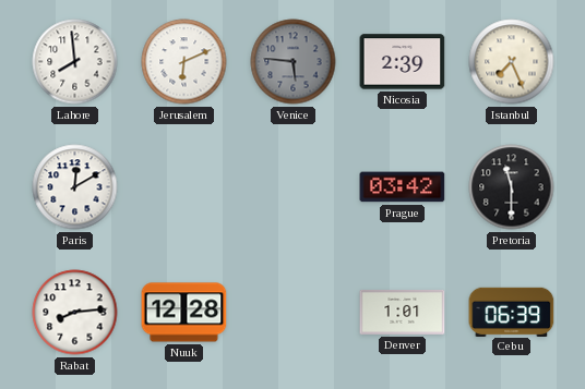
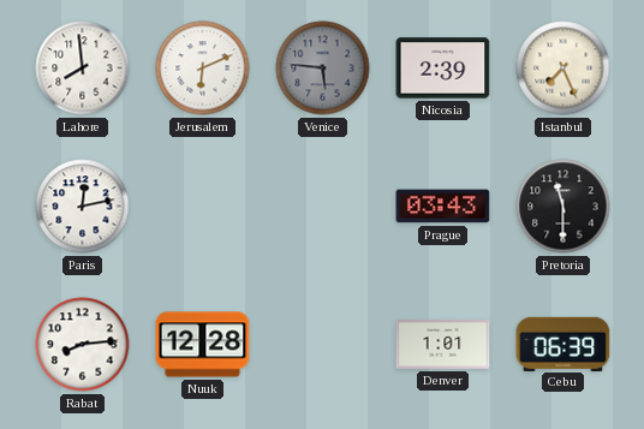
Paris: 12:10 -> 12:13 (83, 207)
Prague: 03:42 -> 03:43 (443, 207)
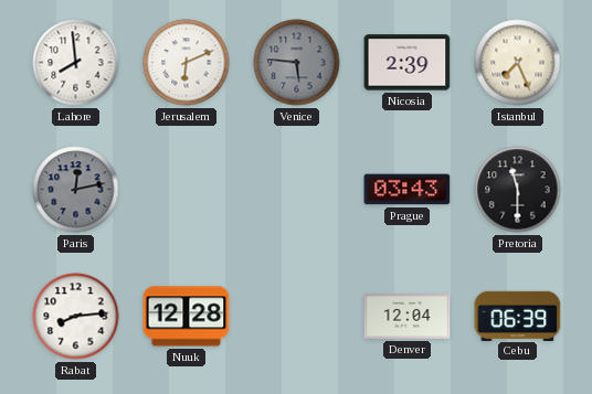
Paris dial: white -> grey (76, 190)
Denver: 1:01 -> 12:04 (408, 316)
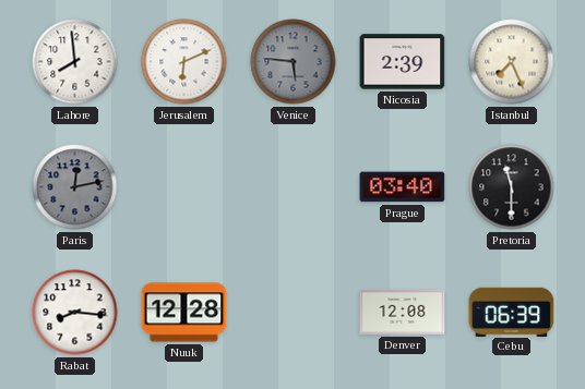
Prague: 03:43 -> 03:40 (403, 187)
Rabat: 8:14 -> 8:16 (75, 313)
Denver: 12:04 -> 12:08 (403, 312)
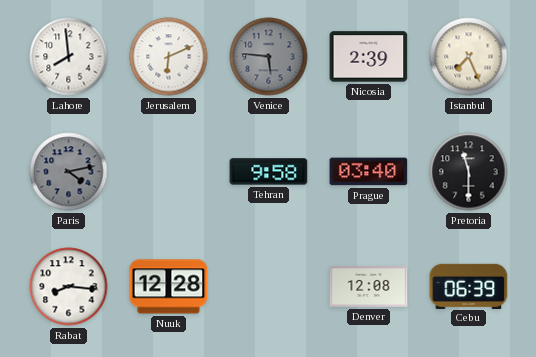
Paris: 12:13 -> 4:13 (69, 172)
Tehran: none -> 9:58 (269, 172)
